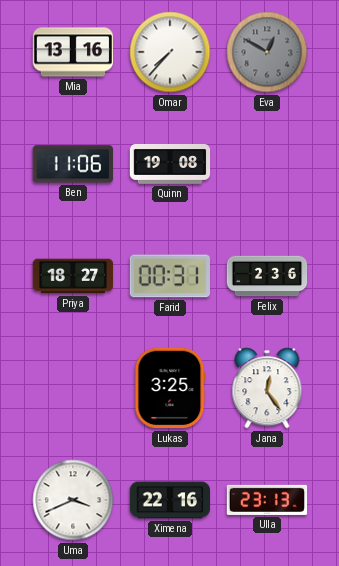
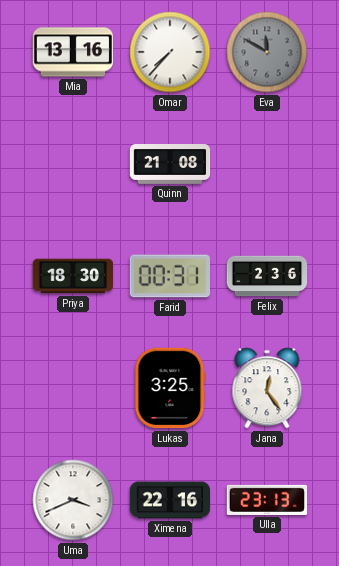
Eva: 12:50 -> 11:50 (267, 52)
Ben: 11:06 -> none (72, 164)
Quinn: 19:08 -> 21:08 (170, 165)
Priya: 18:27 -> 18:30 (73, 276)
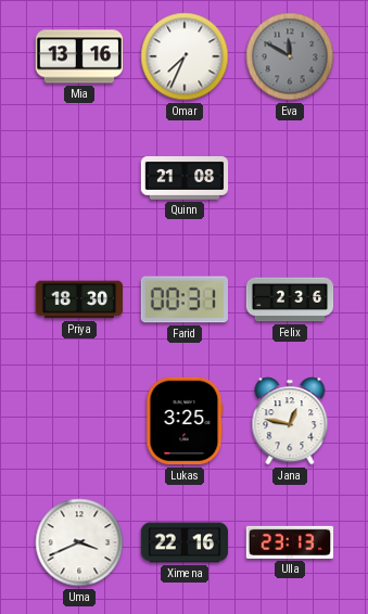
Omar: 7:37 -> 7:34 (185, 56)
Jana: 12:24 -> 12:47 (290, 421)
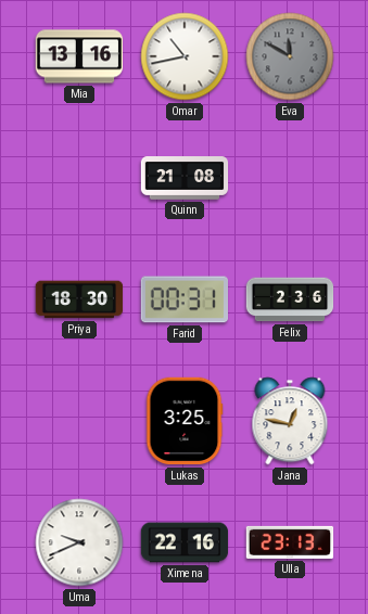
Omar: 7:34 -> 10:43 (185, 56)
Uma: 3:41 -> 9:41 (79, 542)
